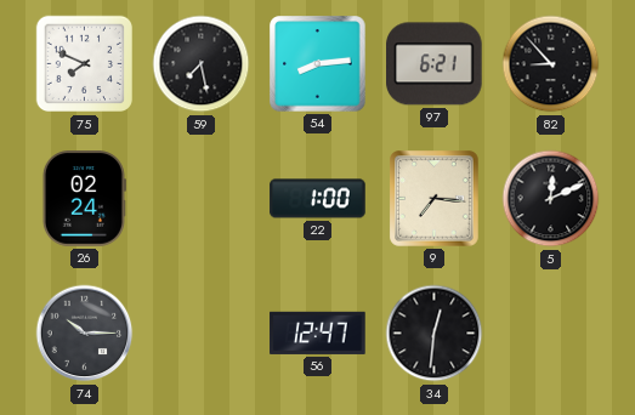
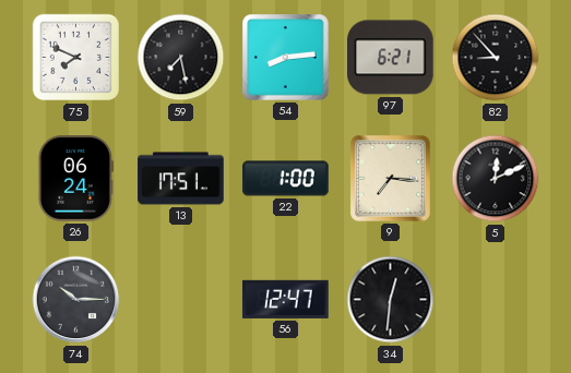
26: 02:24 -> 06:24 (75, 179)
13: none -> 17:51 (181, 179)
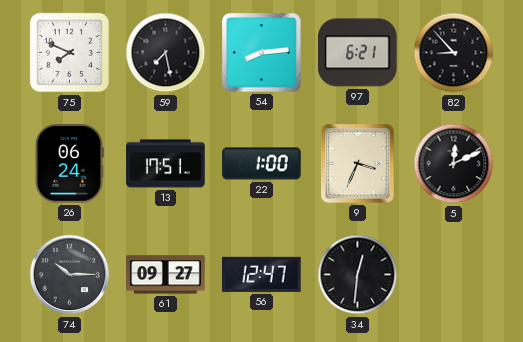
9: 7:16 -> 3:34 (358, 164)
61: none -> 09:27 (166, 275)
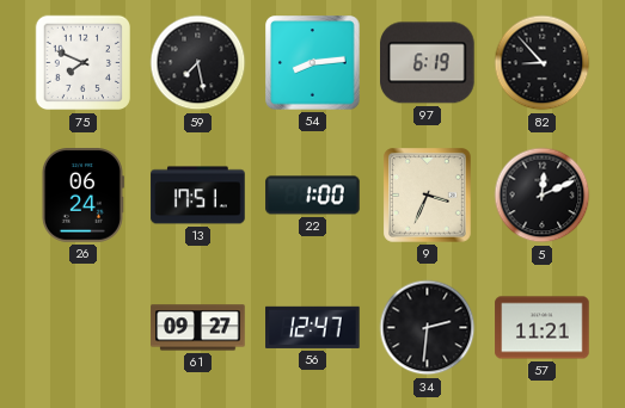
97: 6:21 -> 6:19 (428, 63)
74: 10:15 -> none (70, 275)
34: 12:31 -> 2:31 (428, 328)
57: none -> 11:21 (543, 328)
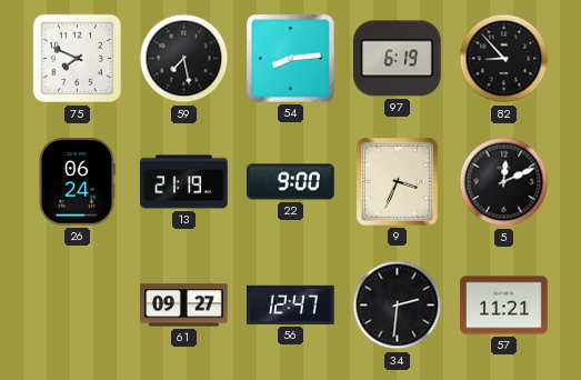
13: 17:51 -> 21:19 (184, 182)
22: 1:00 -> 9:00 (291, 182)
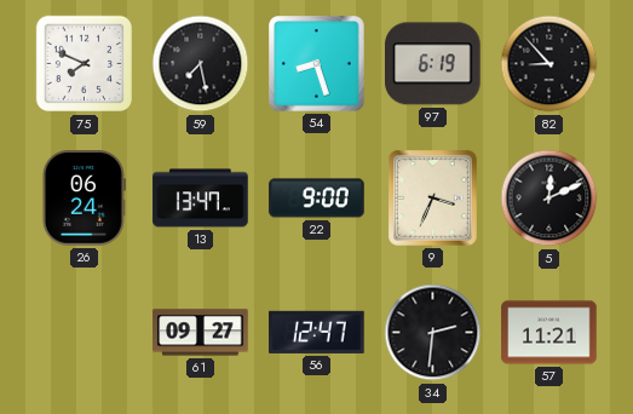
54: 8:14 -> 8:27 (317, 64)
13: 21:19 -> 13:47 (201, 199)
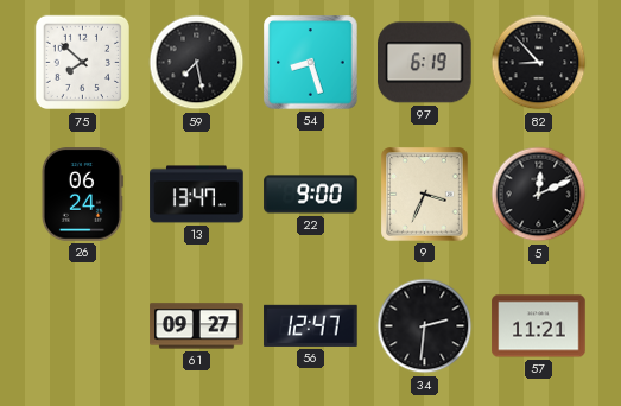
75: 7:49 -> 7:52 (83, 63)
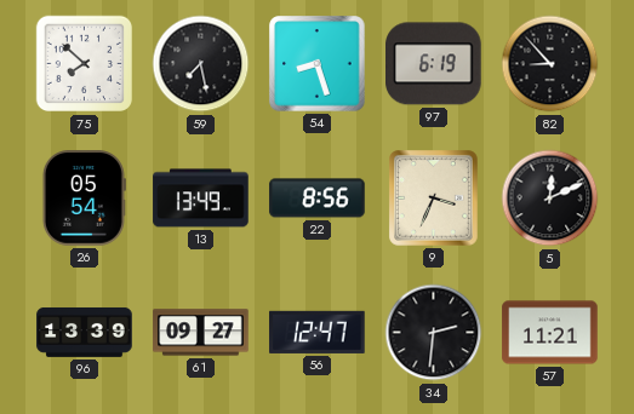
26: 06:24 -> 05:54 (84, 199)
13: 13:47 -> 13:49 (201, 199)
22: 9:00 -> 8:56 (318, 199)
96: none -> 13:39 (85, 333)
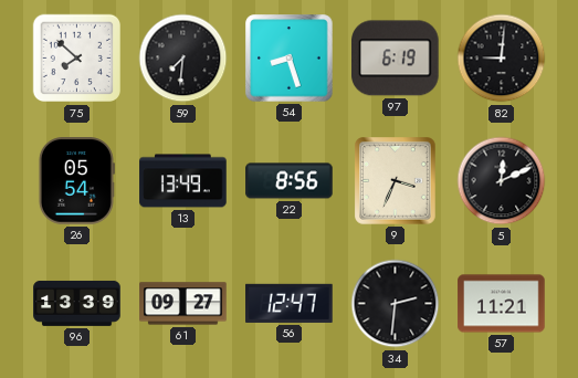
59: 7:28 -> 7:31 (183, 59)
82: 8:53 -> 9:01 (502, 59)
